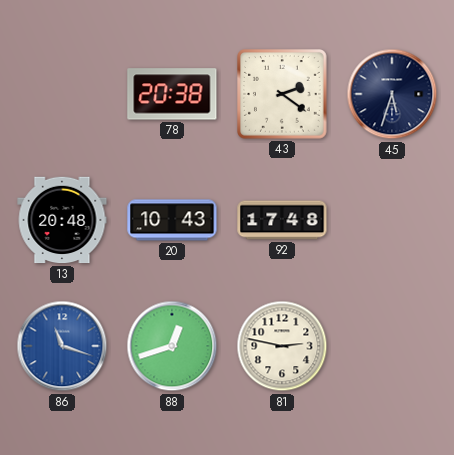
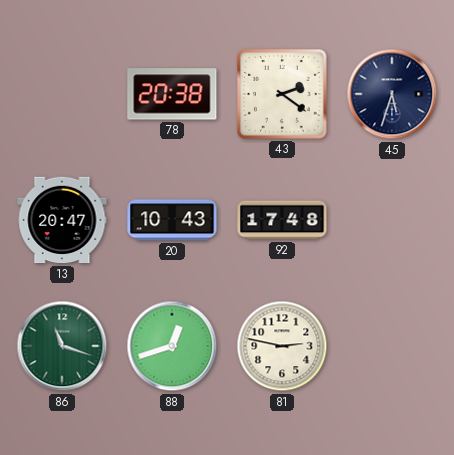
13: 20:48 -> 20:47 (62, 220)
86 dial: blue -> green (62, 346)
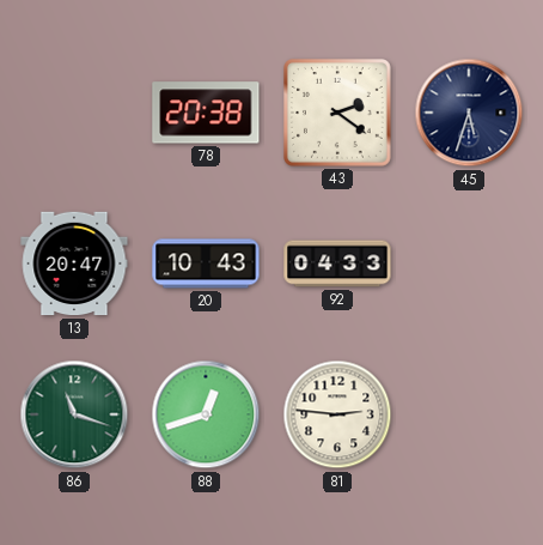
92: 17:48 -> 04:33 (337, 264)
81: 2:47 -> 2:46 (337, 414)
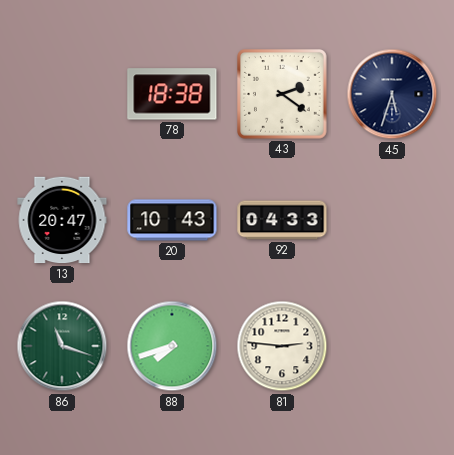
78: 20:38 -> 18:38 (172, 94)
88: 12:42 -> 7:42 (172, 346)
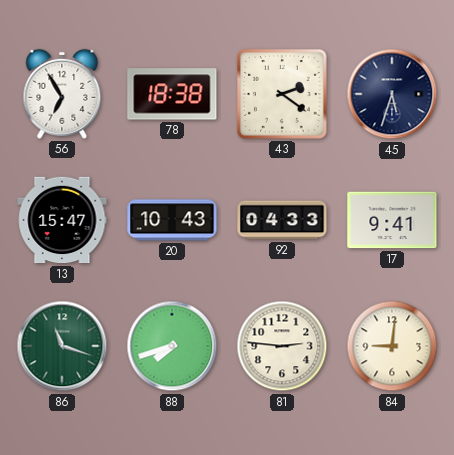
56: none -> 6:55 (62, 94)
13: 20:47 -> 15:47 (62, 220)
17: none -> 9:41 (392, 220)
84: none -> 9:01 (392, 346)
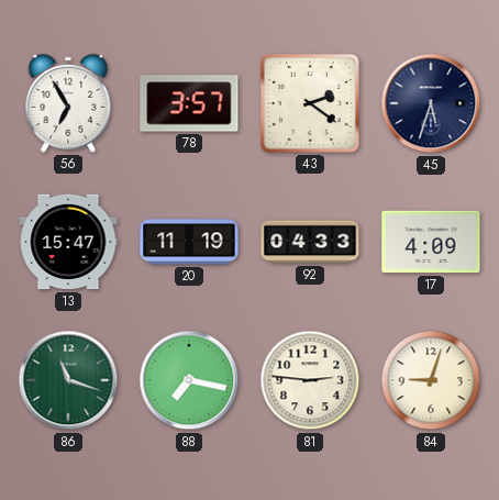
78: 18:38 -> 3:57 (189, 103)
20: 10:43 -> 11:19 (189, 242)
17: 9:41 -> 4:09 (431, 242)
88: 7:42 -> 7:17 (189, 380)
84: 9:01 -> 9:03 (431, 380)
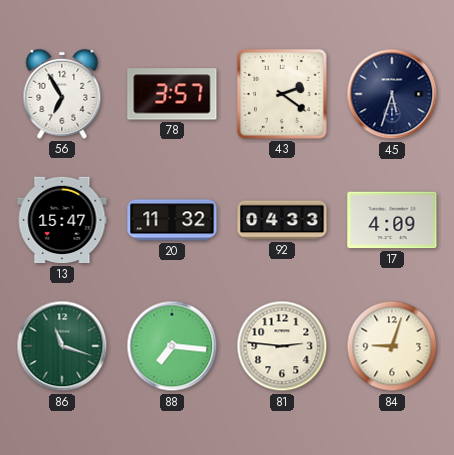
20: 11:19 -> 11:32 (172, 220)
88: 7:17 -> 7:16 (172, 346)
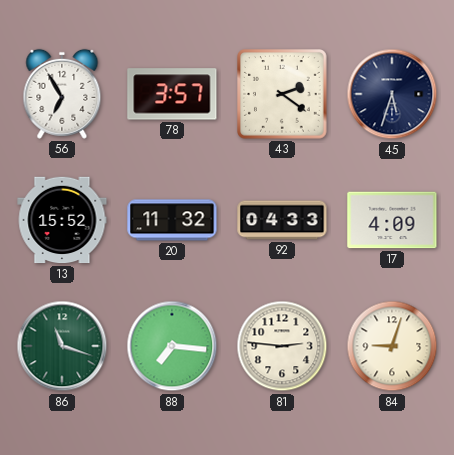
13: 15:47 -> 15:52 (62, 220)
